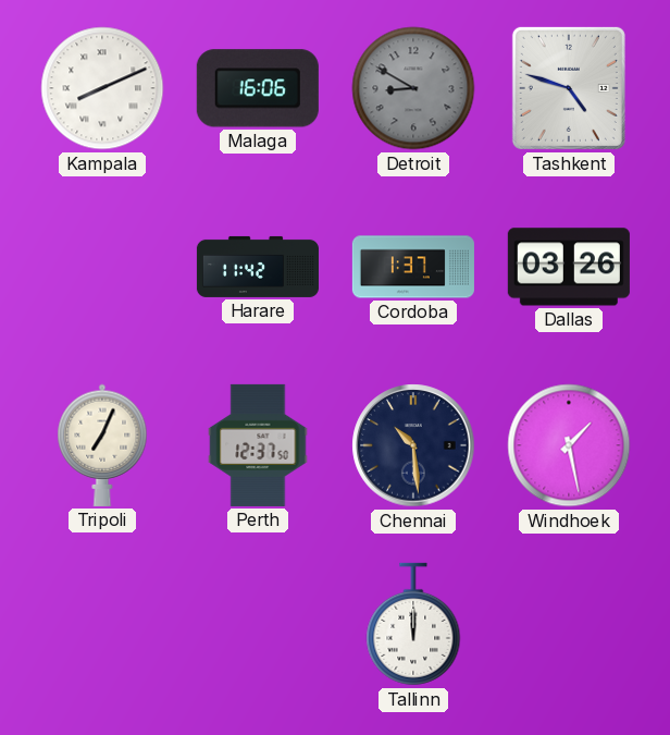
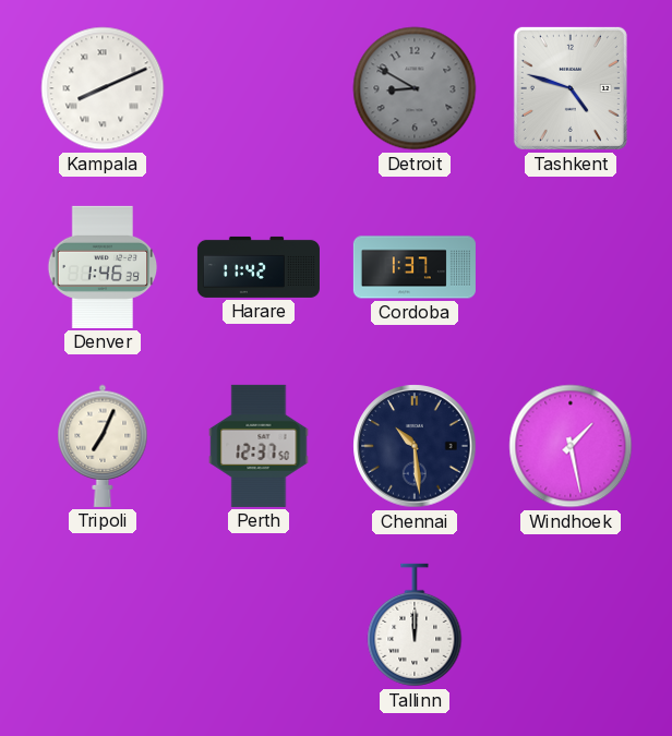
Malaga: 16:06 -> none (258, 88)
Denver: none -> 1:46 (103, 267)
Dallas: 03:26 -> none (569, 267)
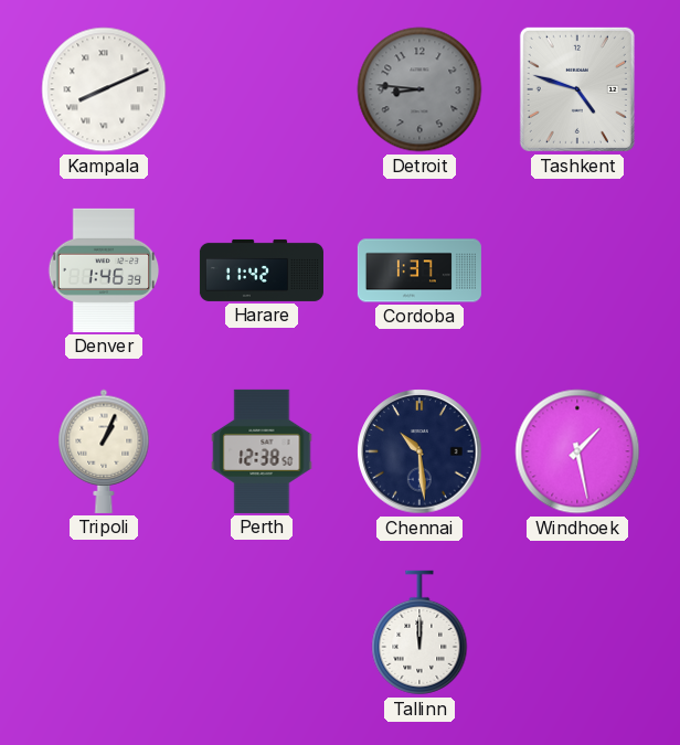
Detroit: 8:50 -> 8:46 (419, 89)
Tripoli: 7:04 -> 1:04 (104, 451)
Perth: 12:37 -> 12:38 (262, 451)
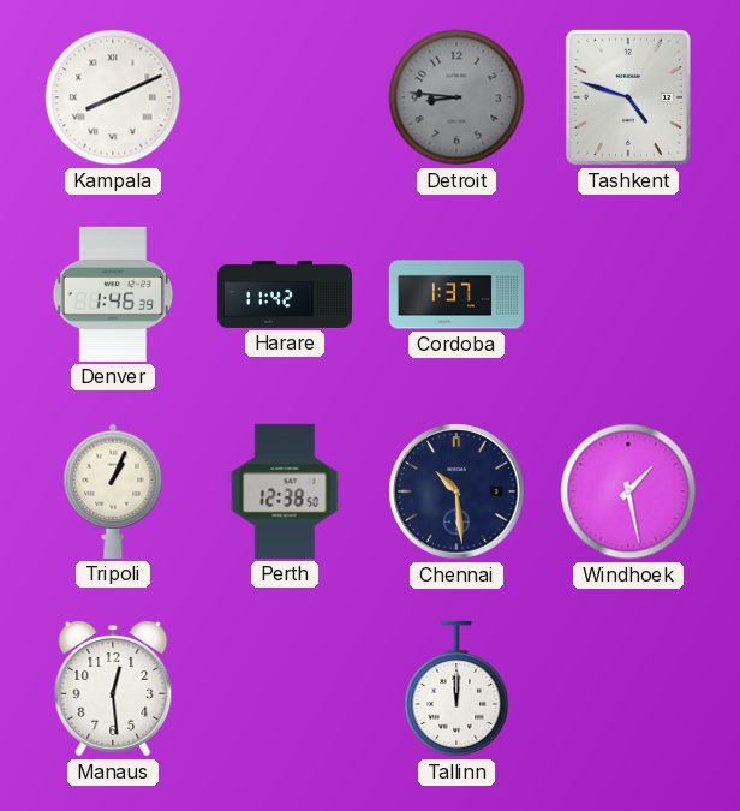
Manaus: none -> 12:29 (113, 690)
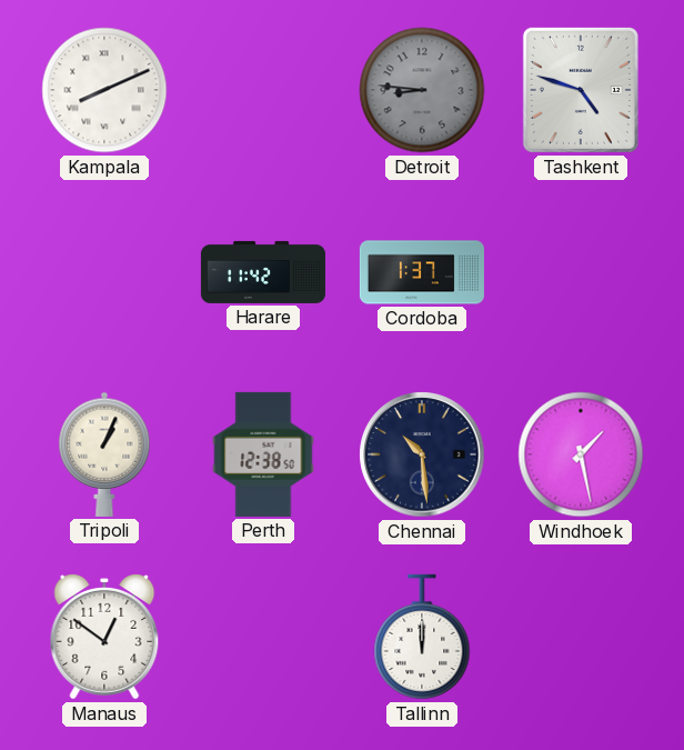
Denver: 1:46 -> none (113, 294)
Manaus: 12:29 -> 12:51 (104, 638)
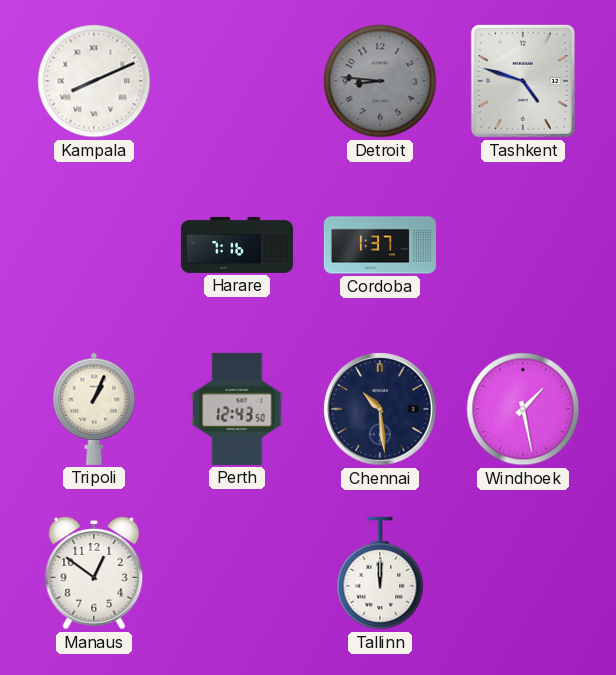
Harare: 11:42 -> 7:16 (237, 245)
Perth: 12:38 -> 12:43 (237, 409)
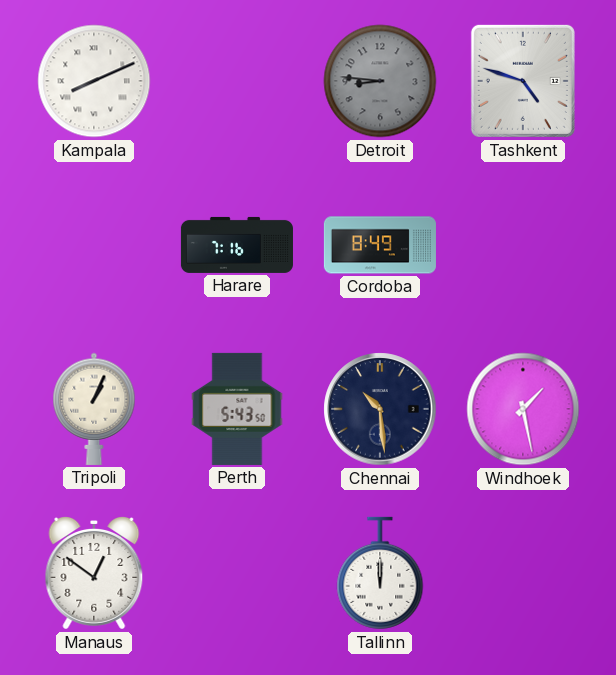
Cordoba: 1:37 -> 8:49 (380, 245)
Perth: 12:43 -> 5:43 (237, 409)
